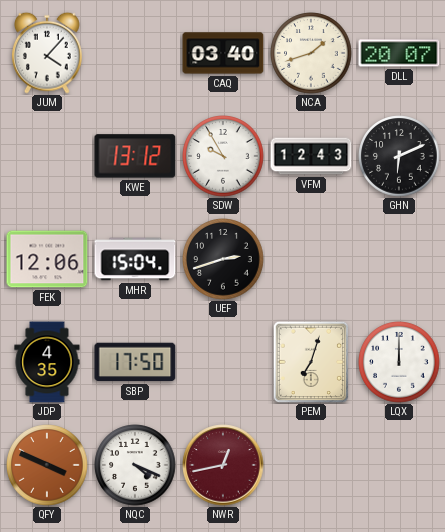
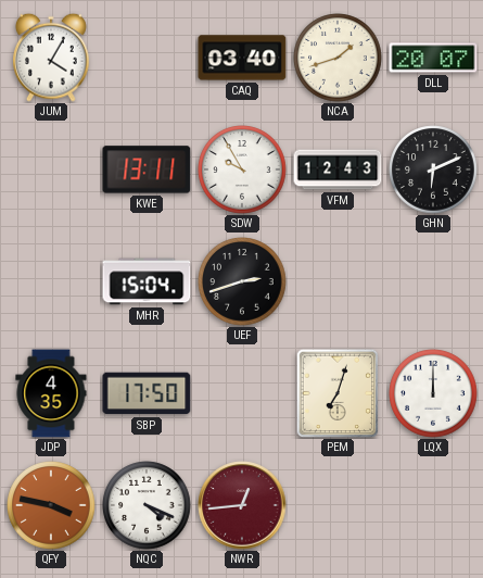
JUM: 4:07 -> 4:05 (52, 58)
KWE: 13:12 -> 13:11 (147, 169)
FEK: 12:06 -> none (47, 259)
QFY: 3:49 -> 3:47 (51, 505)
NWR: 12:43 -> 12:44 (242, 505)
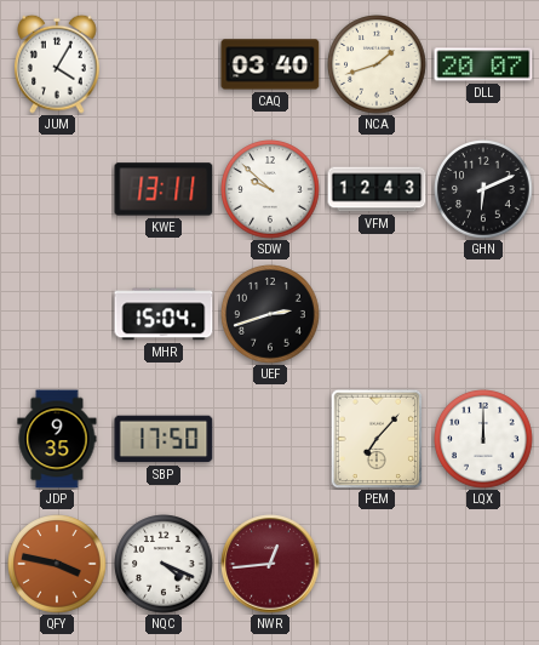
SDW: 9:55 -> 9:52 (270, 189)
JDP: 4:35 -> 9:35 (57, 439)
PEM: 7:03 -> 7:07 (377, 439)
